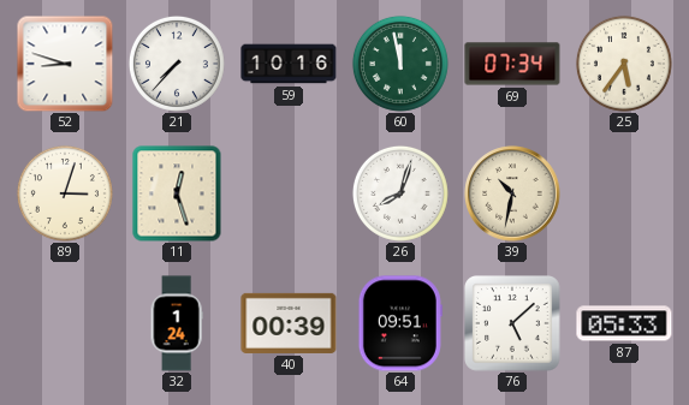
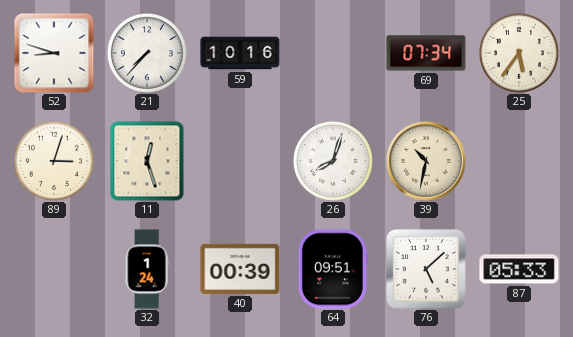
60: 11:58 -> none (400, 64)
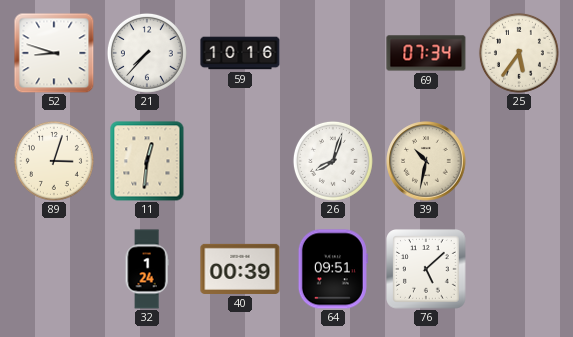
11: 12:27 -> 12:31 (147, 161)
87: 05:33 -> none (519, 269)
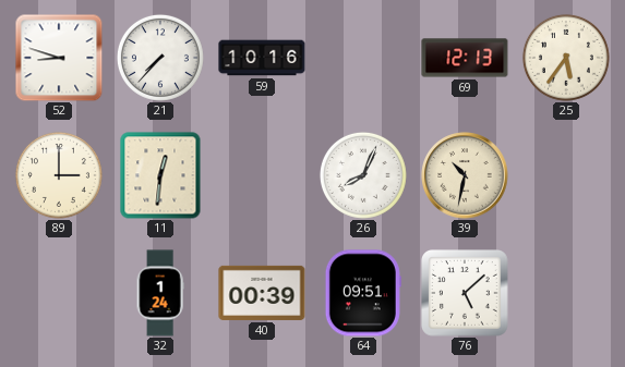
69: 07:34 -> 12:13 (465, 58)
89: 3:03 -> 3:00 (59, 175)
26: 8:03 -> 8:04 (363, 175)
